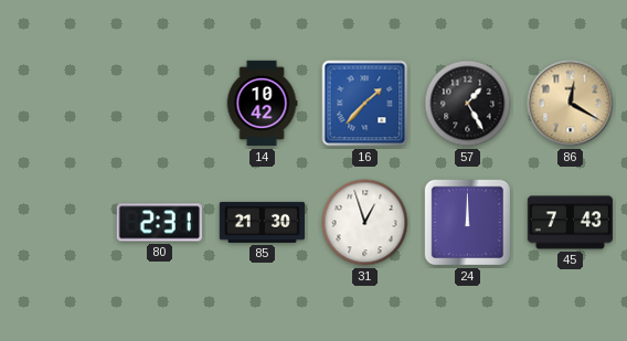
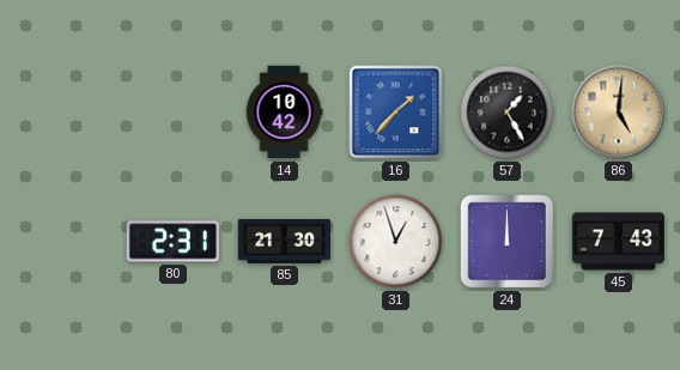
86: 12:20 -> 5:01 (619, 113)
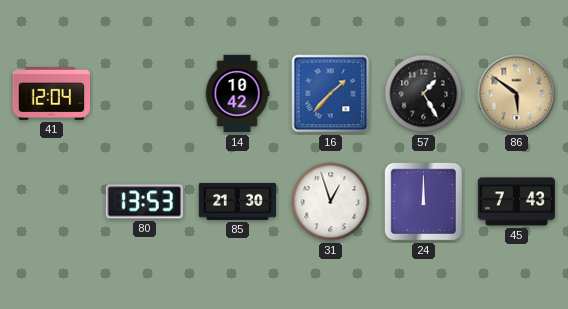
41: none -> 12:04 (51, 93)
86: 5:01 -> 5:51 (517, 94)
80: 2:31 -> 13:53 (144, 202)
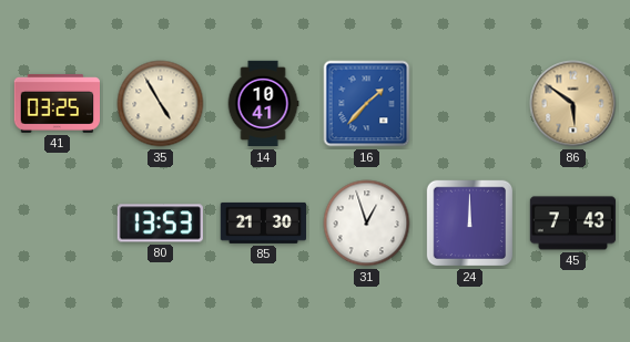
41: 12:04 -> 03:25 (57, 103)
35: none -> 4:55 (161, 104)
14: 10:42 -> 10:41 (263, 104)
57: 1:25 -> none (424, 94)
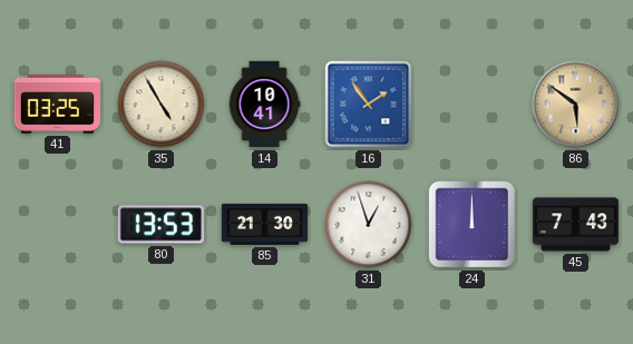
16: 1:37 -> 1:54 (369, 105)
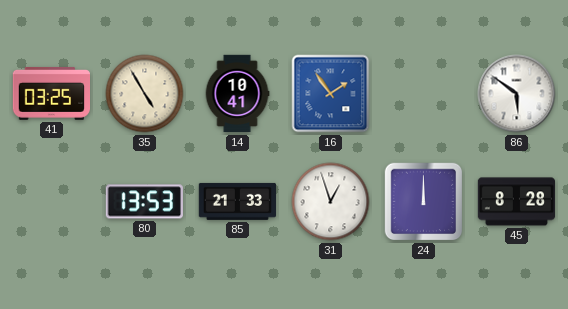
86 dial: champagne -> white (517, 94)
85: 21:30 -> 21:33 (237, 201)
45: 7:43 -> 8:28 (517, 202)
